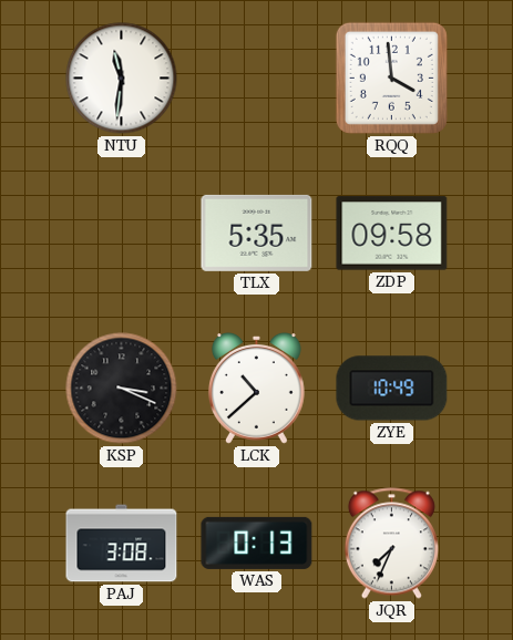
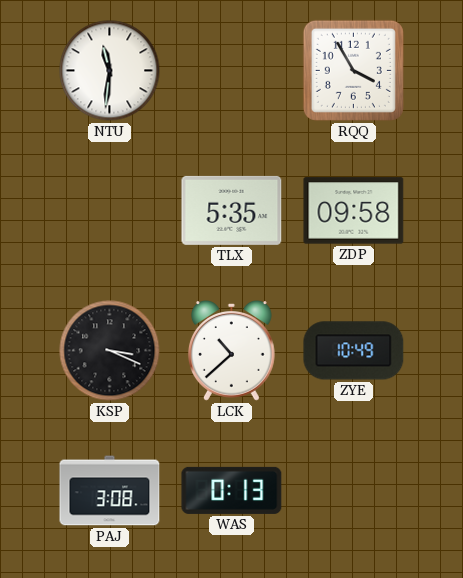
RQQ: 3:59 -> 3:55 (353, 70)
JQR: 7:34 -> none (391, 544)
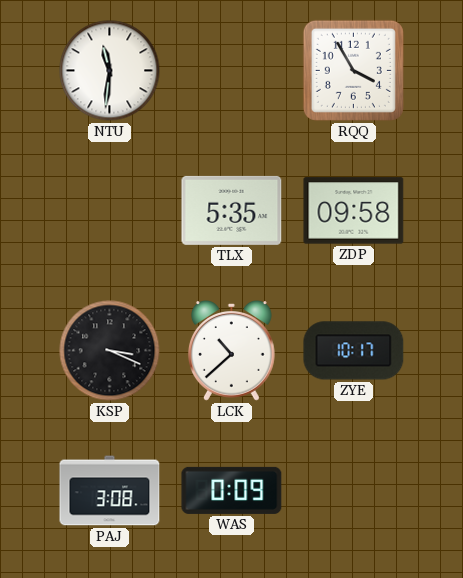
ZYE: 10:49 -> 10:17 (354, 351)
WAS: 0:13 -> 0:09 (232, 490)
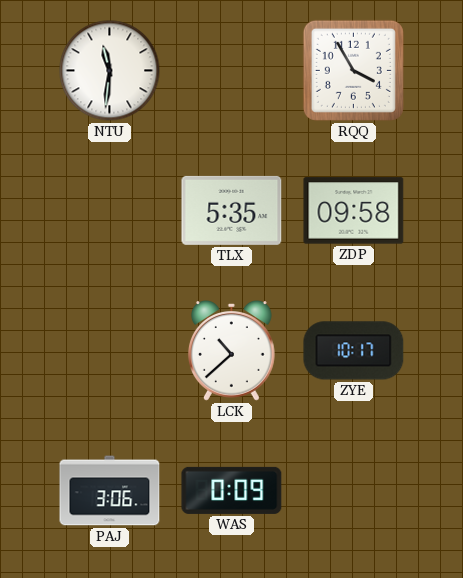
KSP: 3:19 -> none (110, 351)
PAJ: 3:08 -> 3:06 (110, 491)
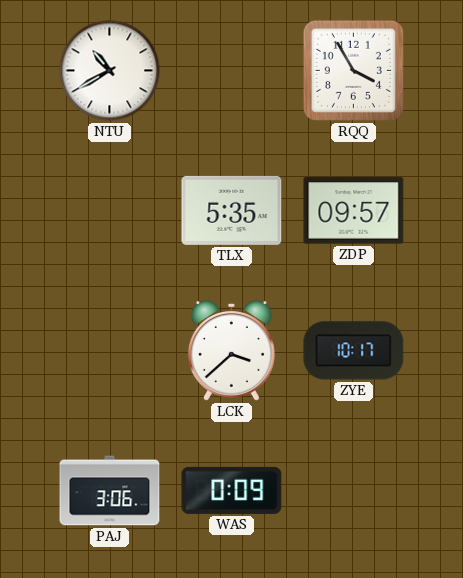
NTU: 11:31 -> 10:40 (110, 71)
ZDP: 09:58 -> 09:57 (354, 211)
LCK: 10:38 -> 3:38 (231, 351)
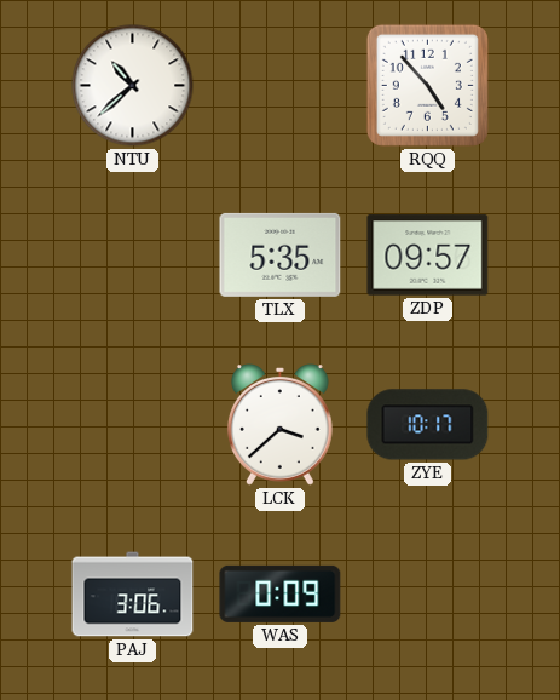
NTU: 10:40 -> 10:38 (133, 86)
RQQ: 3:55 -> 4:53 (427, 85)
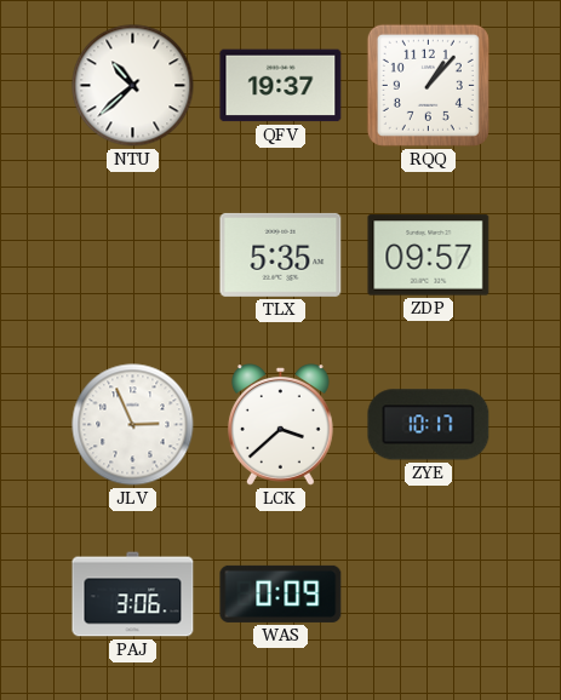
QFV: none -> 19:37 (281, 86)
RQQ: 4:53 -> 1:07 (428, 85)
JLV: none -> 2:56 (133, 425)
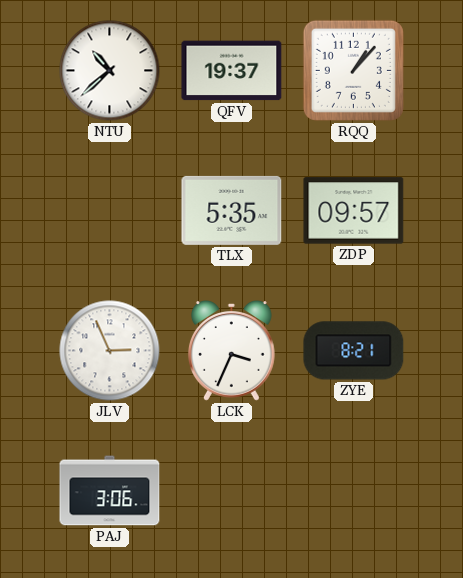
LCK: 3:38 -> 3:34 (231, 351)
ZYE: 10:17 -> 8:21 (354, 351)
WAS: 0:09 -> none (281, 593)
